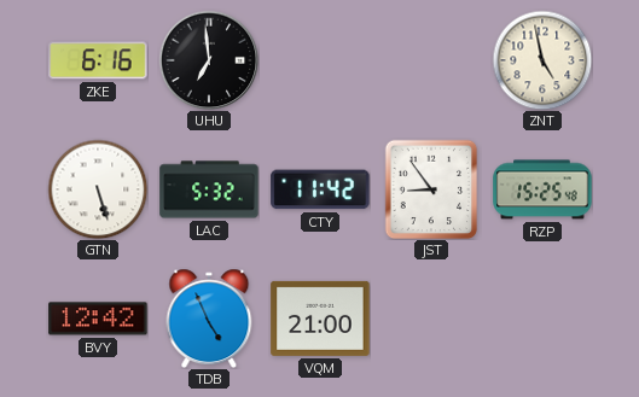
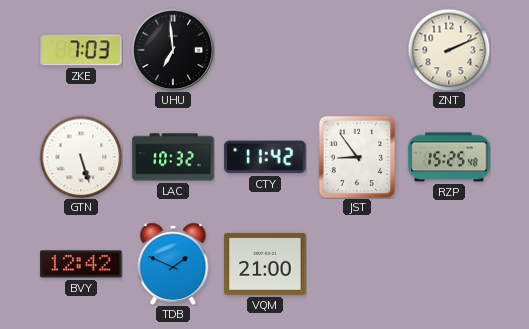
ZKE: 6:16 -> 7:03 (81, 50)
ZNT: 4:58 -> 2:11 (449, 50)
LAC: 5:32 -> 10:32 (173, 157)
TDB: 4:56 -> 1:49 (173, 264)
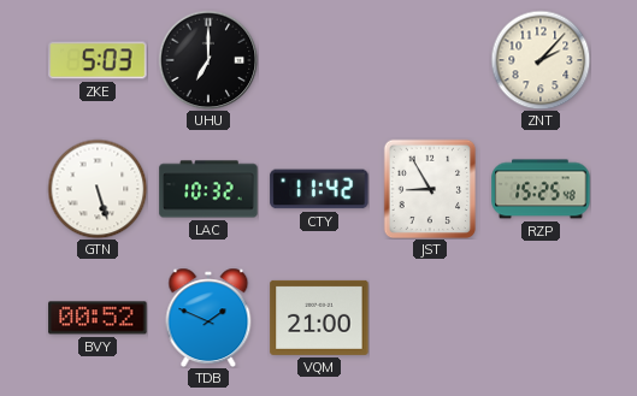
ZKE: 7:03 -> 5:03 (98, 60)
UHU: 6:59 -> 7:00 (208, 60)
ZNT: 2:11 -> 2:07 (541, 60)
JST: 8:54 -> 8:55 (430, 189)
BVY: 12:42 -> 00:52 (98, 318)
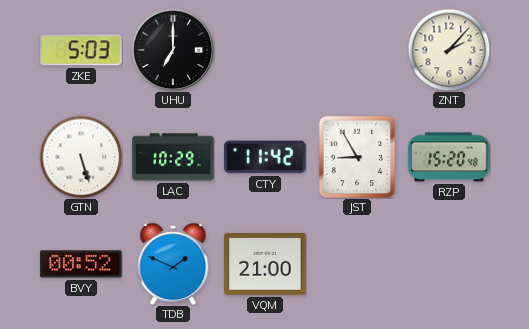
LAC: 10:32 -> 10:29 (173, 157)
RZP: 15:25 -> 15:20 (449, 157)
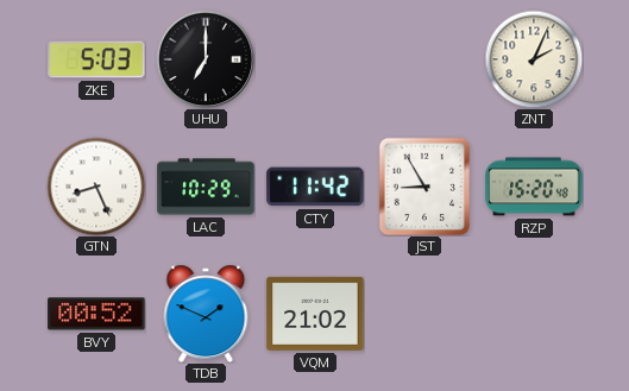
ZNT: 2:07 -> 2:04 (534, 59)
GTN: 5:27 -> 8:26 (96, 187)
VQM: 21:00 -> 21:02 (315, 314)
